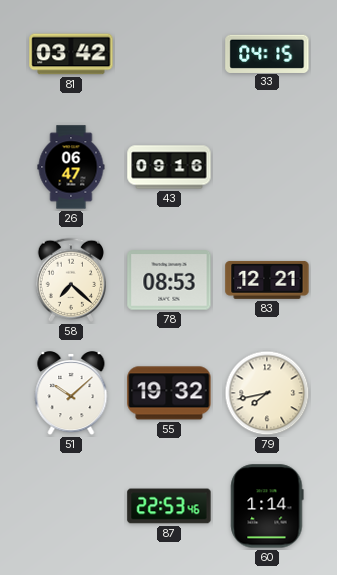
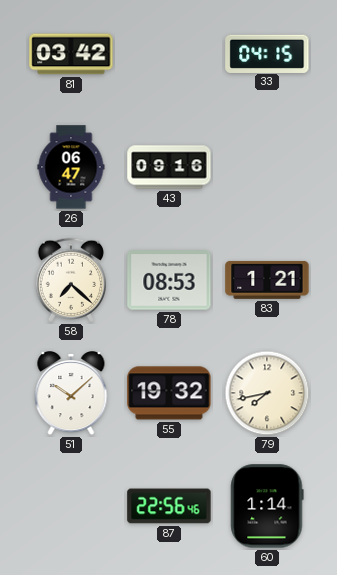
83: 12:21 -> 1:21 (267, 280)
87: 22:53 -> 22:56 (169, 506)
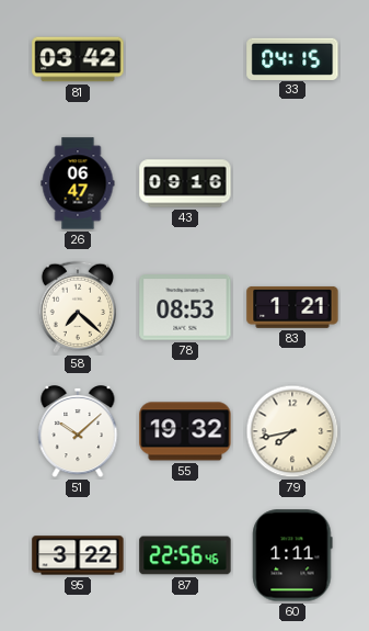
95: none -> 3:22 (78, 555)
60: 1:14 -> 1:11 (292, 555)
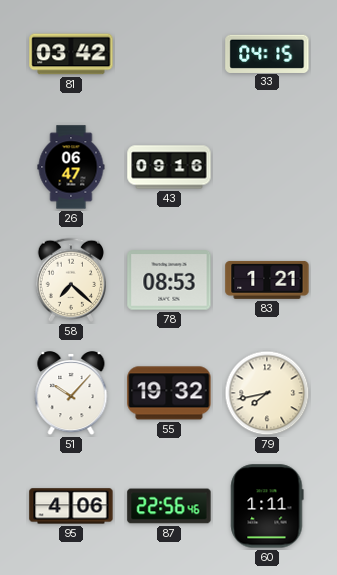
51: 10:08 -> 10:07 (71, 394)
95: 3:22 -> 4:06 (71, 506)
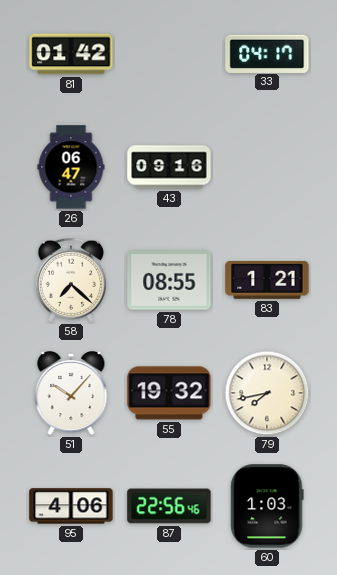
81: 03:42 -> 01:42 (71, 54)
33: 04:15 -> 04:17 (267, 53)
78: 08:53 -> 08:55 (169, 280)
60: 1:11 -> 1:03 (267, 506)
